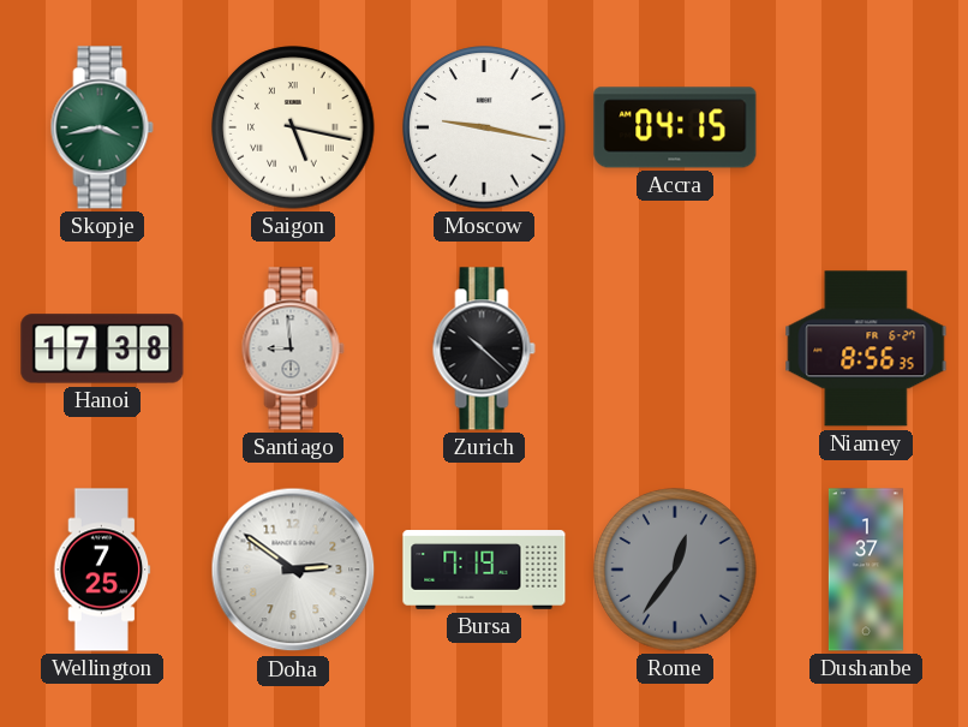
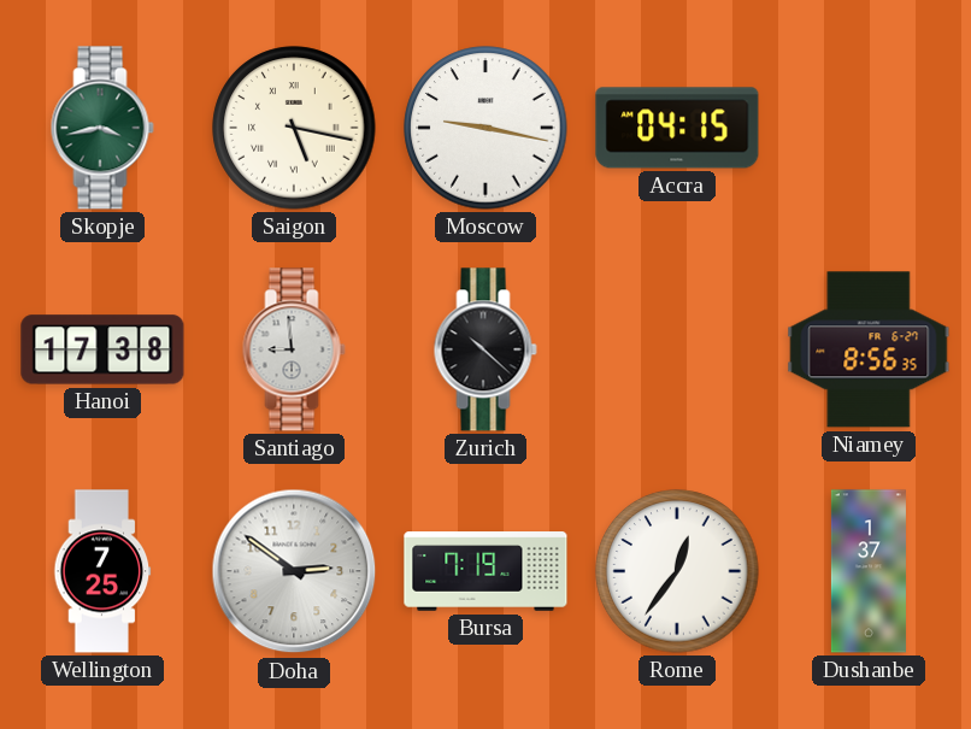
Rome dial: grey -> white (677, 571)
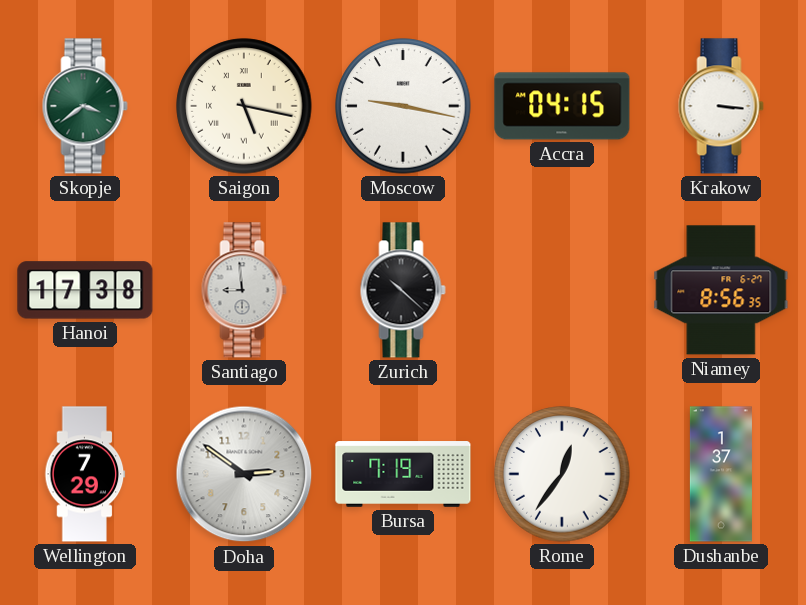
Skopje: 3:43 -> 3:39 (85, 106)
Krakow: none -> 3:16 (721, 106)
Wellington: 7:25 -> 7:29 (85, 474)
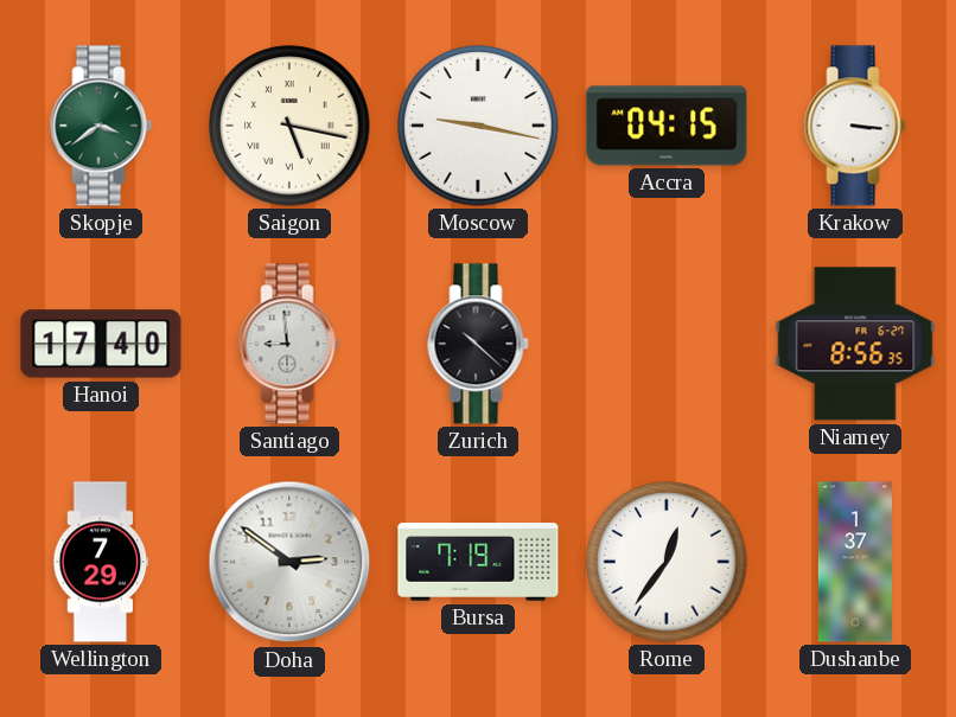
Hanoi: 17:38 -> 17:40 (101, 344)
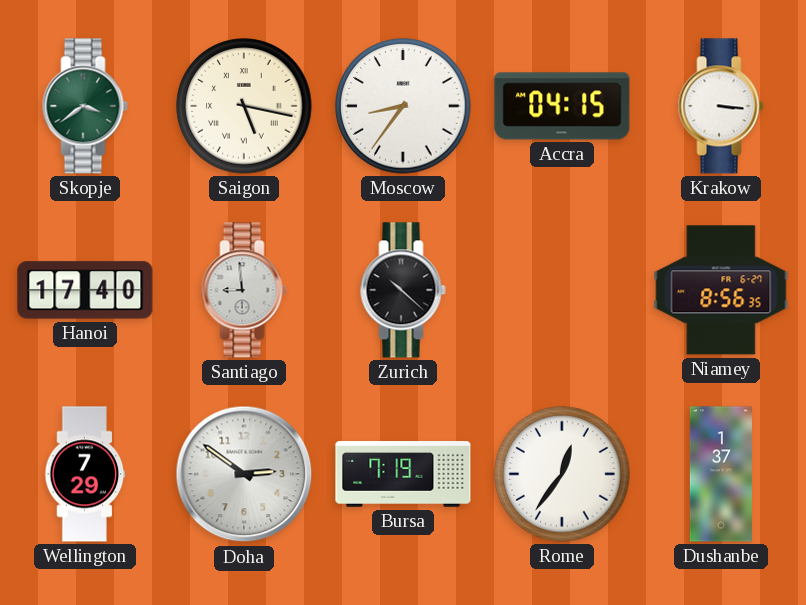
Moscow: 9:17 -> 8:36 (403, 106)
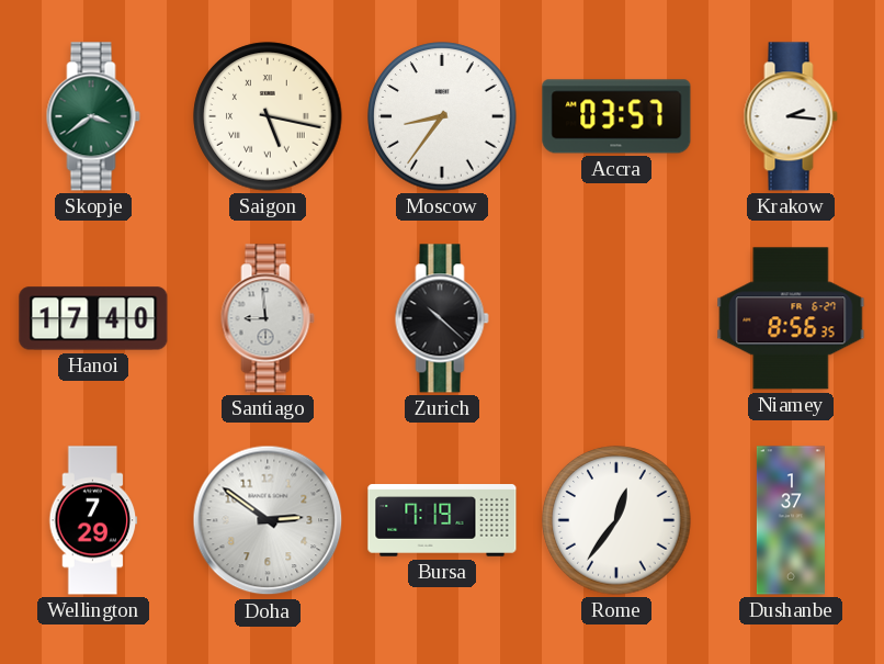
Accra: 04:15 -> 03:57 (616, 116)
Krakow: 3:16 -> 2:16 (791, 116)
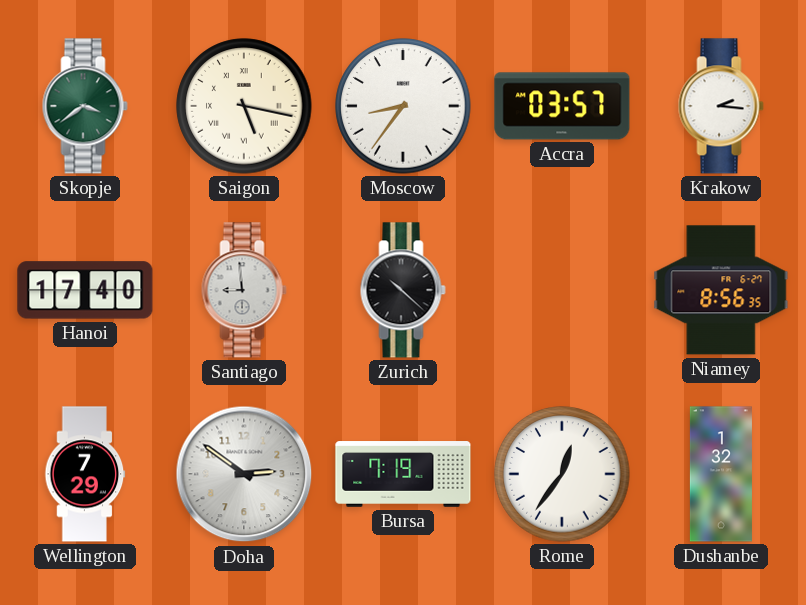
Dushanbe: 1:37 -> 1:32 (721, 474)
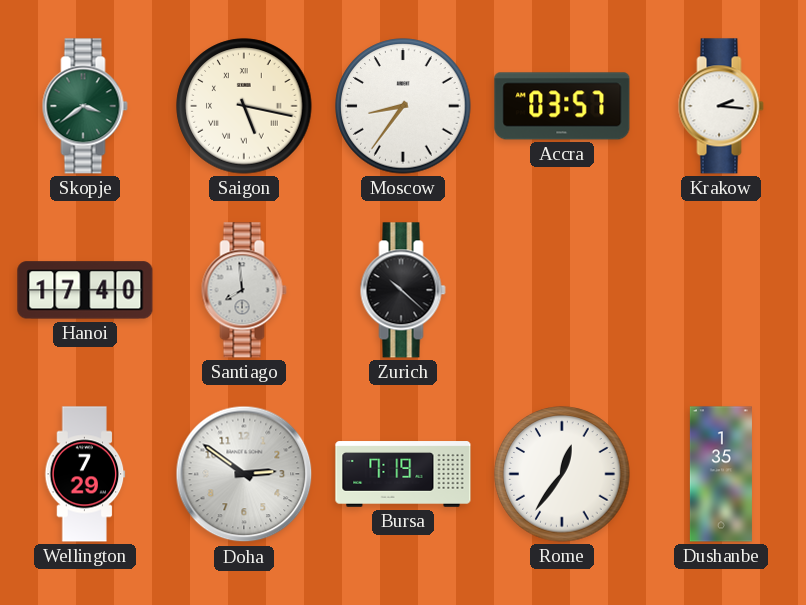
Santiago: 8:59 -> 7:59 (244, 290)
Niamey: 8:56 -> none (721, 290)
Dushanbe: 1:32 -> 1:35 (721, 474)
